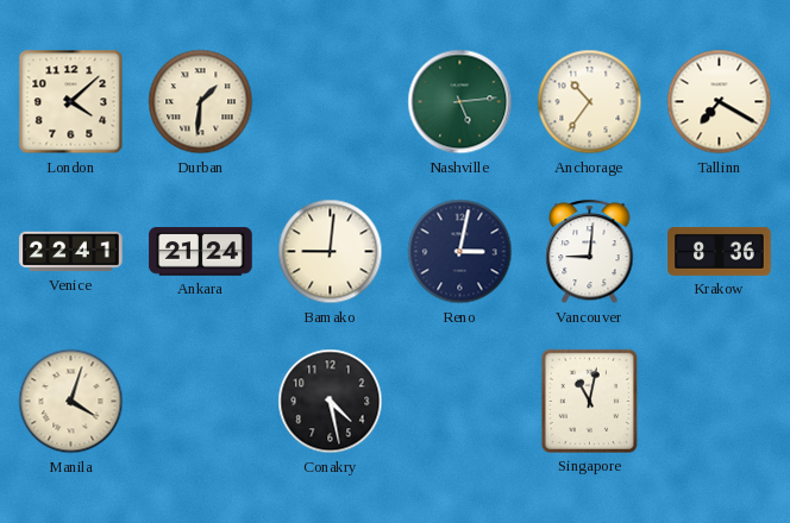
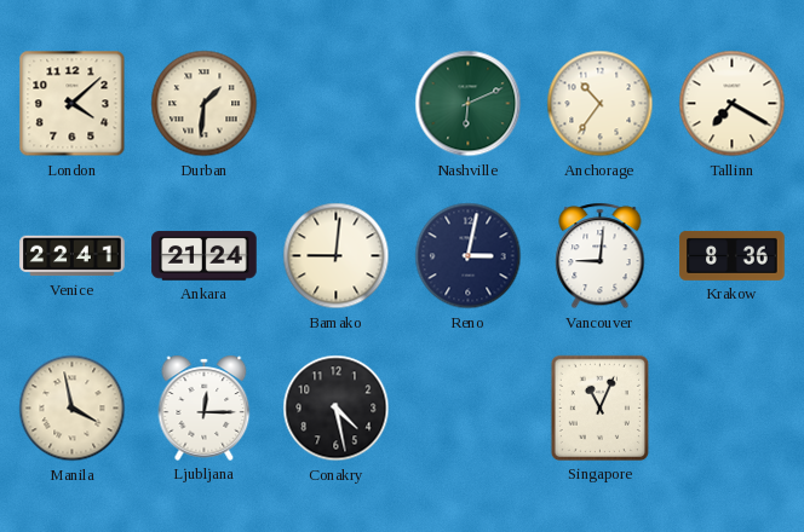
Nashville: 5:14 -> 6:11 (469, 104)
Manila: 4:03 -> 3:58 (73, 409)
Ljubljana: none -> 12:15 (205, 407)
Singapore: 11:02 -> 11:04 (599, 407)
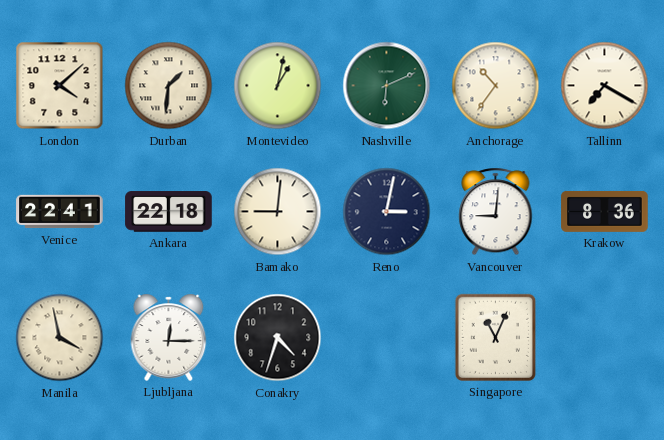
Montevideo: none -> 1:02 (278, 86)
Ankara: 21:24 -> 22:18 (169, 212)
Conakry: 4:28 -> 4:33 (278, 338)
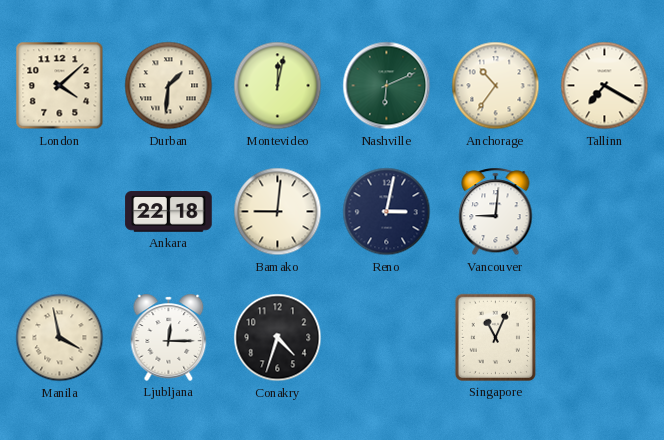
Montevideo: 1:02 -> 12:02 (278, 86)
Venice: 22:41 -> none (60, 212)
Krakow: 8:36 -> none (605, 211)
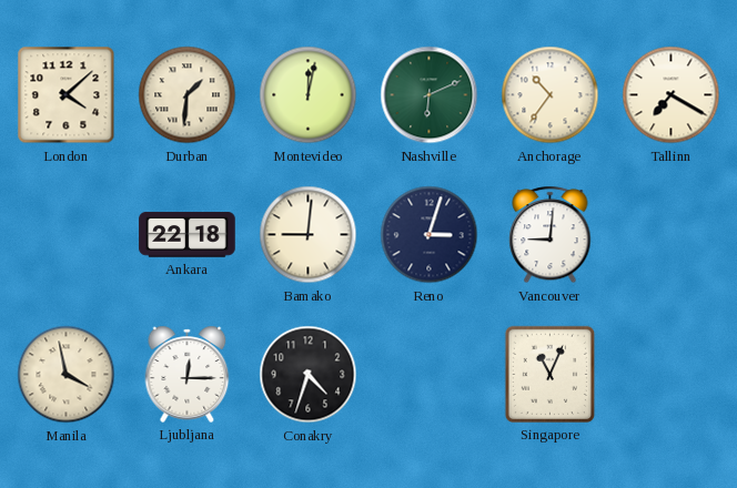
Reno: 3:02 -> 3:03 (430, 235)
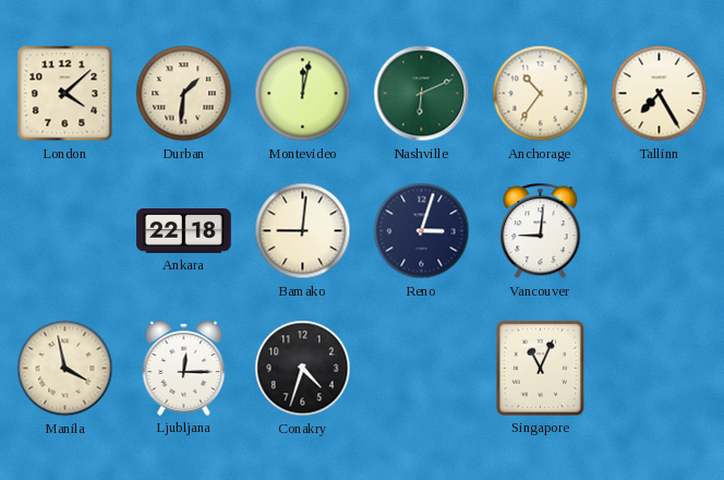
Tallinn: 7:20 -> 7:25 (660, 94)
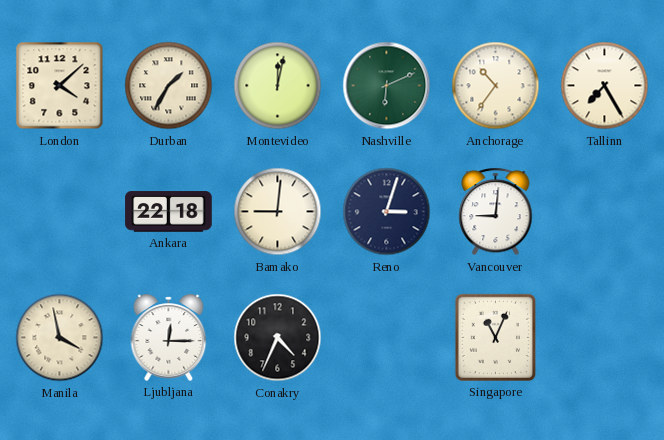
Durban: 1:31 -> 1:35 (169, 86)
Conakry: 4:33 -> 4:34 (278, 338)
